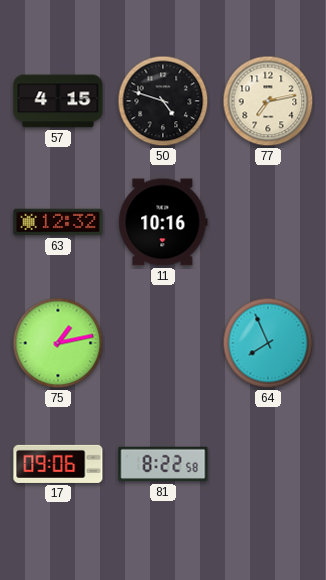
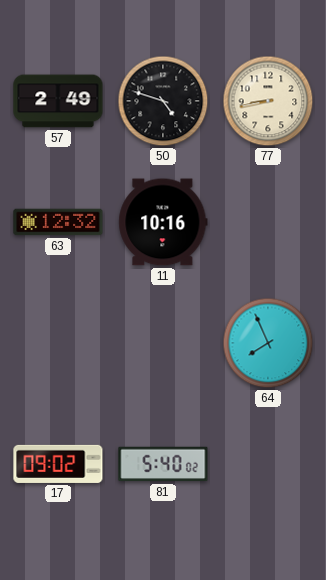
57: 4:15 -> 2:49 (58, 101)
77: 7:13 -> 8:43 (268, 101)
75: 1:13 -> none (58, 343)
17: 09:06 -> 09:02 (58, 464)
81: 8:22 -> 5:40 (163, 464)
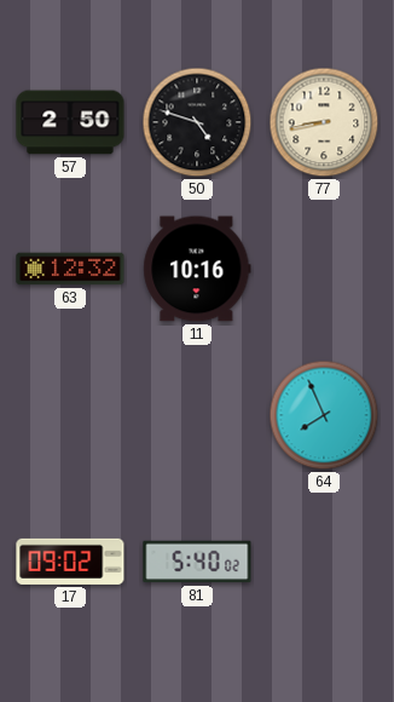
57: 2:49 -> 2:50 (70, 122)
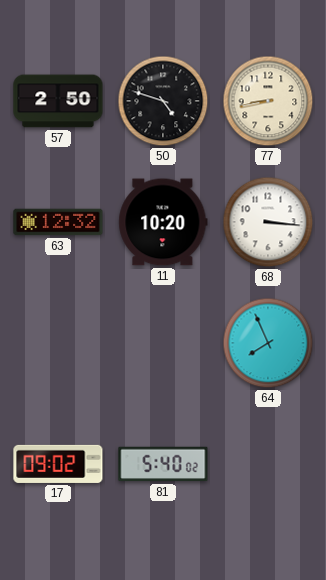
11: 10:16 -> 10:20 (163, 222)
68: none -> 3:16 (268, 222)
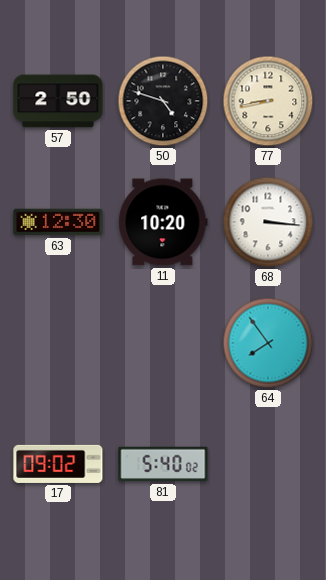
63: 12:32 -> 12:30 (58, 222)
64: 7:56 -> 7:54 (268, 343)
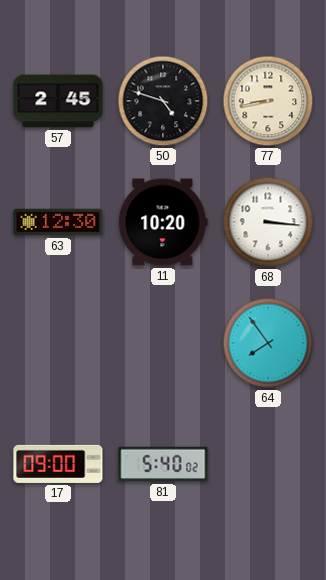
57: 2:50 -> 2:45 (58, 101)
17: 09:02 -> 09:00 (58, 464)
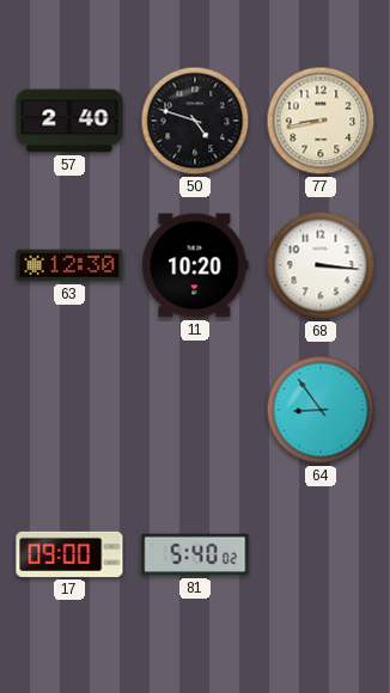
57: 2:45 -> 2:40 (69, 121)
64: 7:54 -> 8:54 (321, 410)
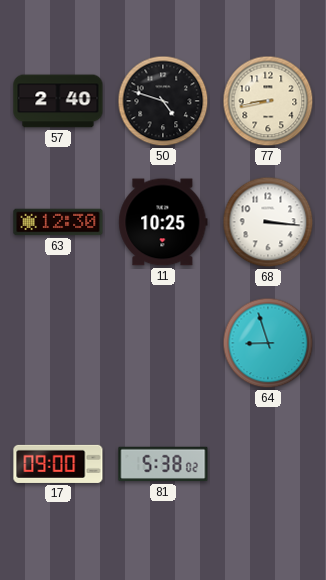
11: 10:20 -> 10:25 (163, 222)
64: 8:54 -> 8:57 (268, 343)
81: 5:40 -> 5:38 (163, 464)
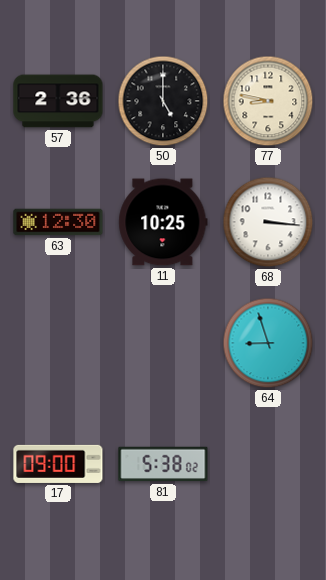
57: 2:40 -> 2:36 (58, 101)
50: 4:48 -> 5:00 (163, 101)
77: 8:43 -> 8:47 (268, 101)
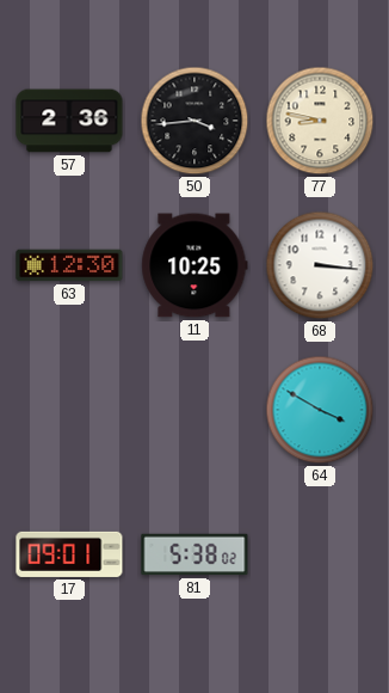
50: 5:00 -> 3:44 (194, 121)
64: 8:57 -> 3:50 (320, 410)
17: 09:00 -> 09:01 (69, 554)
